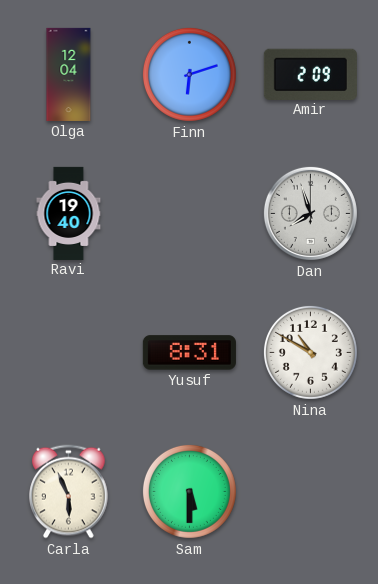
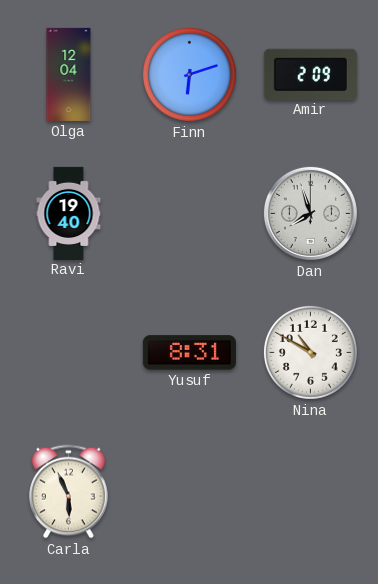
Sam: 5:30 -> none (189, 491)
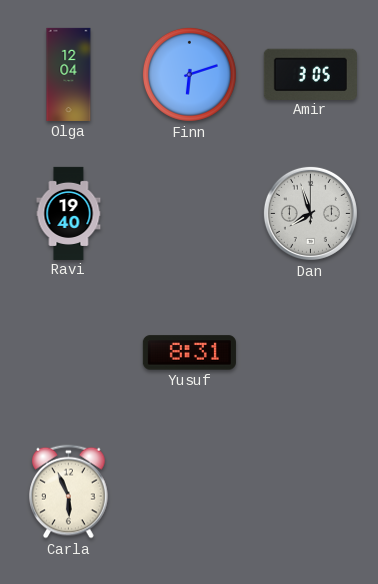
Amir: 2:09 -> 3:05 (310, 74)
Nina: 10:50 -> none (310, 352)
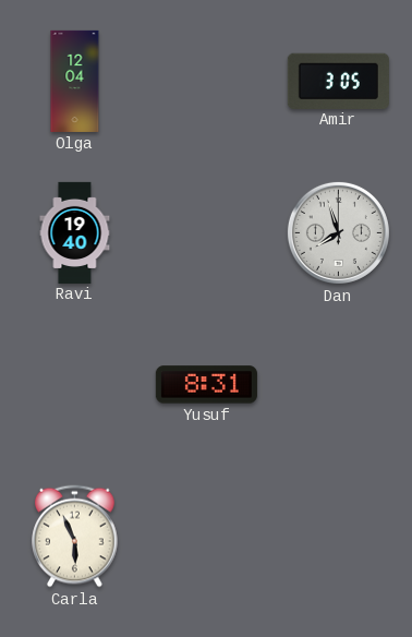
Finn: 6:12 -> none (189, 74)
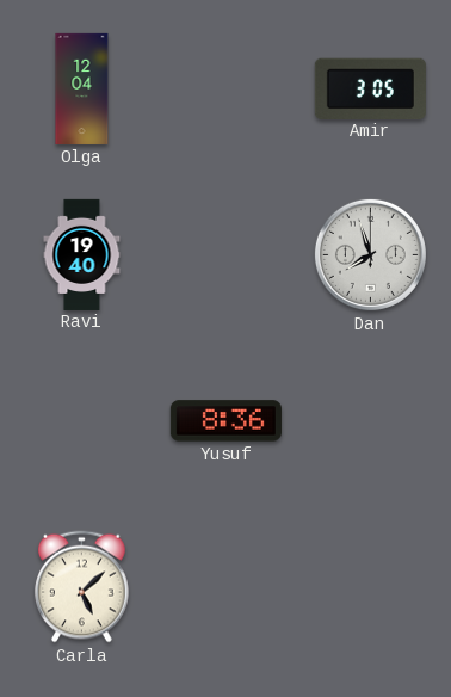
Yusuf: 8:31 -> 8:36 (225, 421)
Carla: 5:56 -> 5:08 (82, 587)
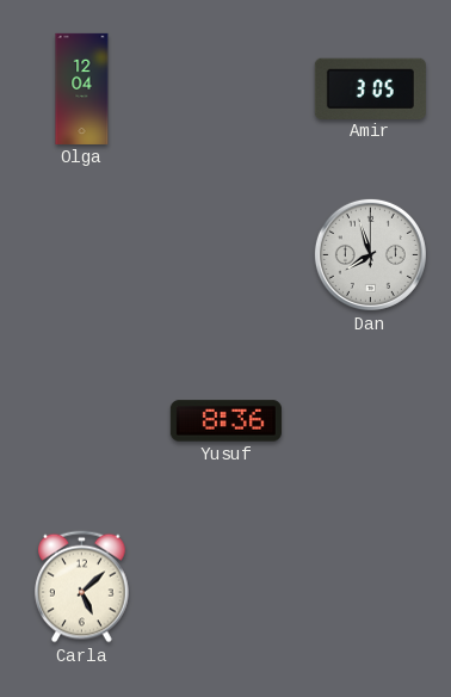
Ravi: 19:40 -> none (82, 254)
